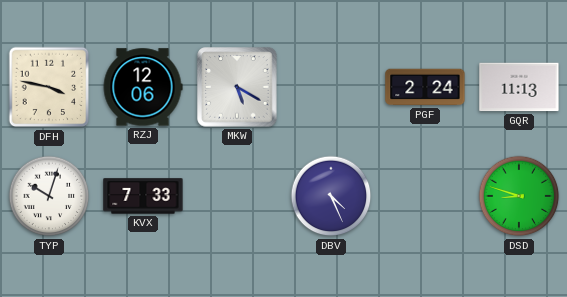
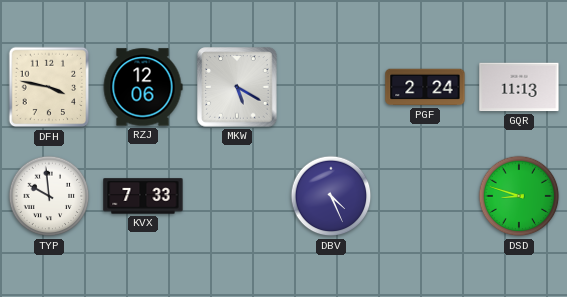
TYP: 10:03 -> 9:59 (49, 196)
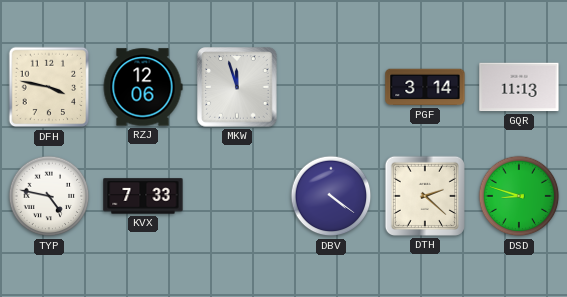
MKW: 5:20 -> 11:57 (237, 87)
PGF: 2:24 -> 3:14 (425, 87)
TYP: 9:59 -> 4:47 (49, 196)
DBV: 4:26 -> 4:21 (331, 196)
DTH: none -> 2:22 (425, 196)
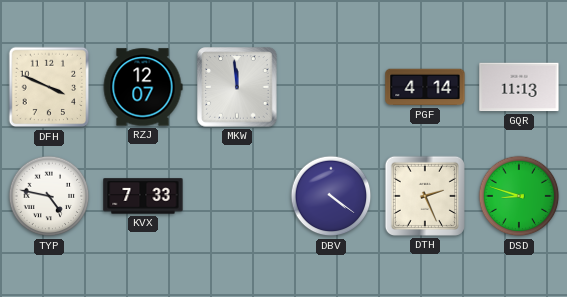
DFH: 3:47 -> 3:49 (49, 87)
RZJ: 12:06 -> 12:07 (143, 87)
MKW: 11:57 -> 11:59 (237, 87)
PGF: 3:14 -> 4:14 (425, 87)
DTH: 2:22 -> 2:26 (425, 196)
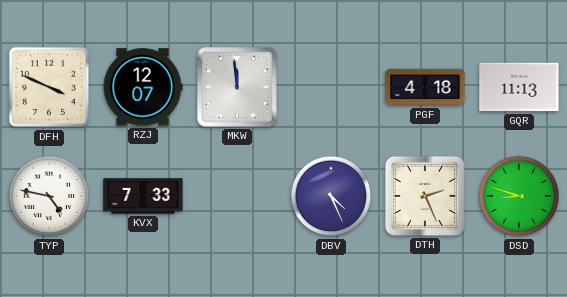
PGF: 4:14 -> 4:18 (425, 87)
DBV: 4:21 -> 4:26 (331, 196)
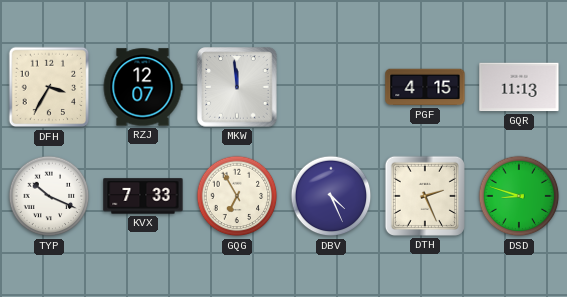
DFH: 3:49 -> 3:35 (49, 87)
PGF: 4:18 -> 4:15 (425, 87)
TYP: 4:47 -> 10:19 (49, 196)
GQG: none -> 6:55 (237, 196)
